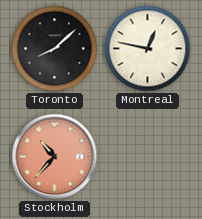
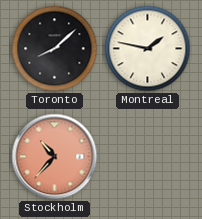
Montreal: 12:47 -> 1:47 (148, 49)
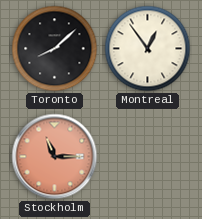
Montreal: 1:47 -> 12:54 (148, 49)
Stockholm: 10:37 -> 11:15 (55, 157)
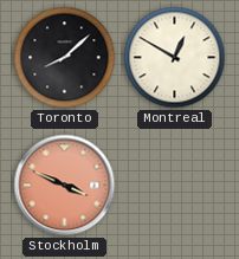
Montreal: 12:54 -> 12:50 (175, 58)
Stockholm: 11:15 -> 3:49 (65, 186)
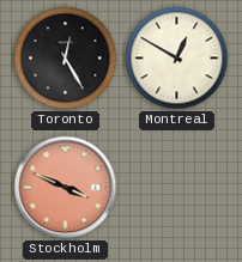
Toronto: 8:08 -> 12:25 (66, 59)
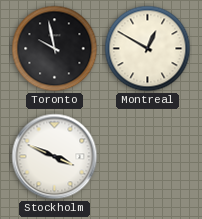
Toronto: 12:25 -> 9:58 (55, 49)
Stockholm dial: salmon -> white (55, 157)
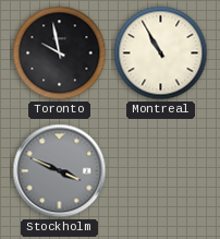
Montreal: 12:50 -> 10:55 (161, 53)
Stockholm dial: white -> grey (60, 171)
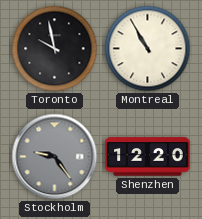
Stockholm: 3:49 -> 9:24 (55, 157)
Shenzhen: none -> 12:20 (148, 157)
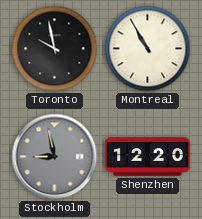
Stockholm: 9:24 -> 8:58 (55, 157)
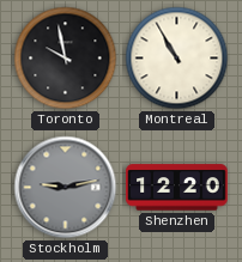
Stockholm: 8:58 -> 9:13 (66, 188)
